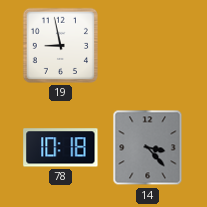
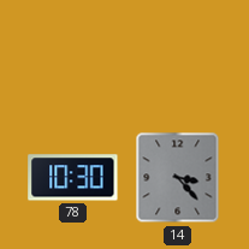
19: 8:58 -> none (60, 45)
78: 10:18 -> 10:30 (73, 178)
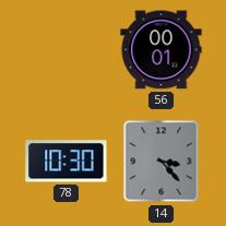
56: none -> 00:01 (162, 50)
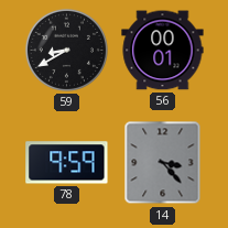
59: none -> 8:40 (66, 50)
78: 10:30 -> 9:59 (67, 163)
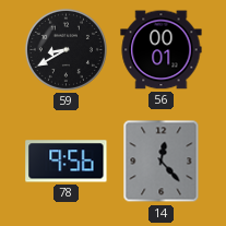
78: 9:59 -> 9:56 (67, 162)
14: 3:23 -> 12:23 (162, 162)
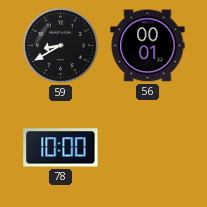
78: 9:56 -> 10:00 (61, 148)
14: 12:23 -> none (162, 162)
